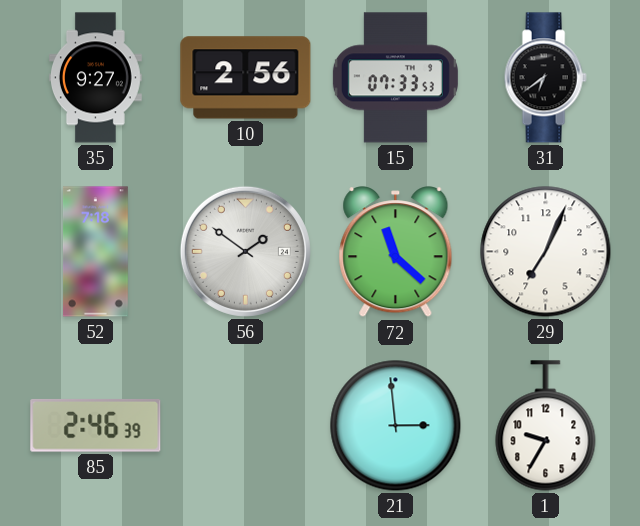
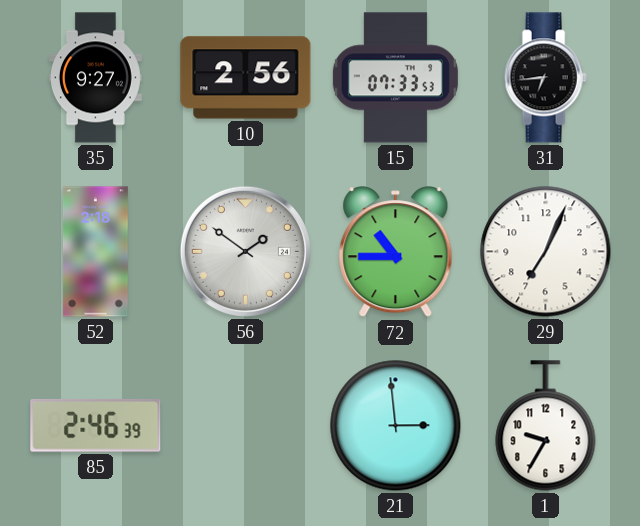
31: 6:39 -> 6:44 (545, 78)
52: 7:18 -> 2:18 (95, 252)
72: 11:22 -> 10:45 (396, 252)
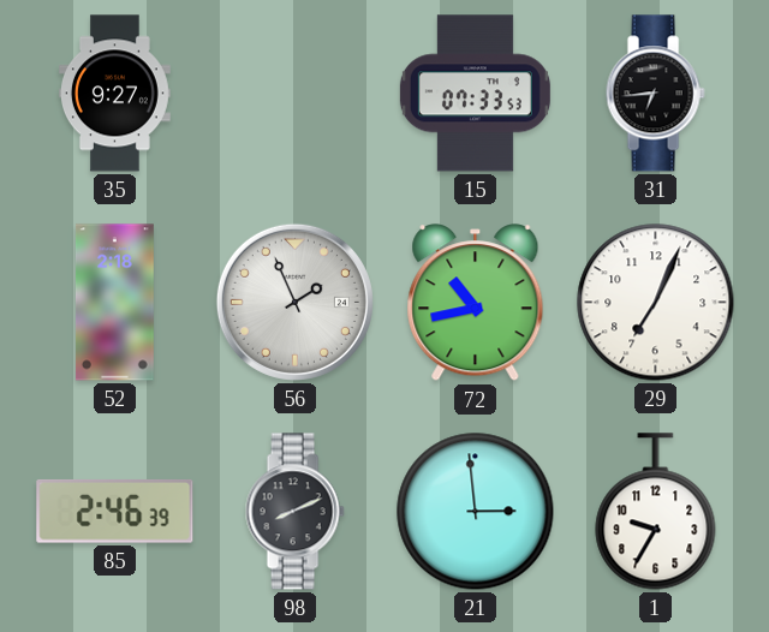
10: 2:56 -> none (246, 78)
56: 1:51 -> 1:56 (294, 302)
72: 10:45 -> 10:43 (476, 303)
98: none -> 8:11 (294, 512)
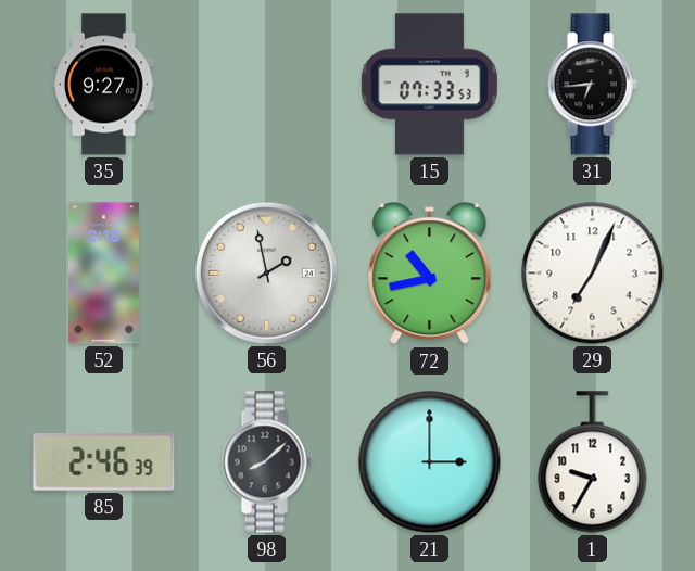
56: 1:56 -> 1:58 (266, 272)
98: 8:11 -> 8:08 (266, 462)
21: 2:59 -> 3:00 (430, 462)
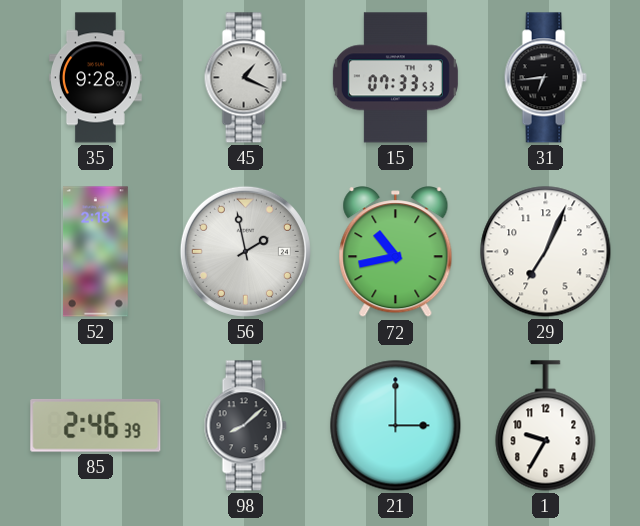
35: 9:27 -> 9:28 (95, 78)
45: none -> 1:19 (245, 78)
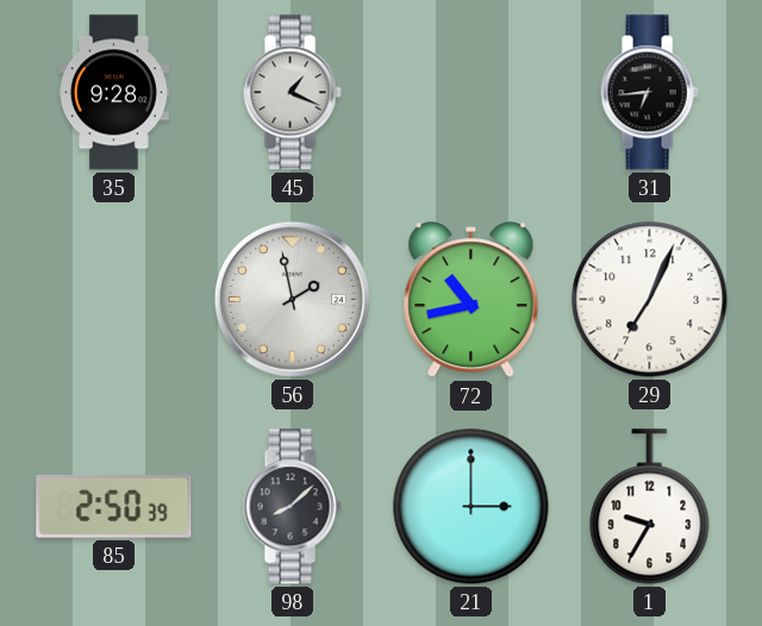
15: 07:33 -> none (395, 78)
52: 2:18 -> none (95, 252)
85: 2:46 -> 2:50 (114, 506)
